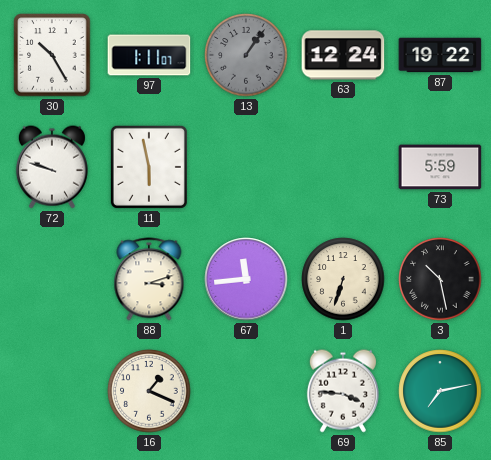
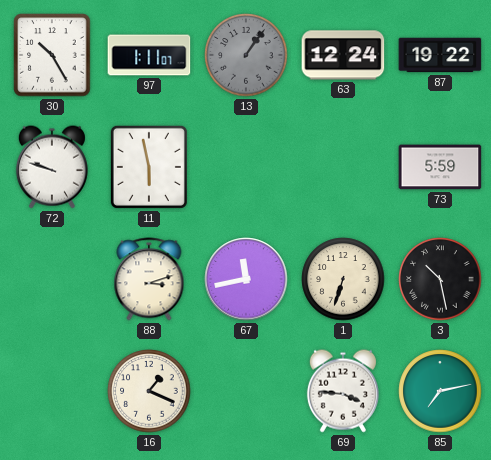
67: 11:44 -> 11:43 (246, 279)
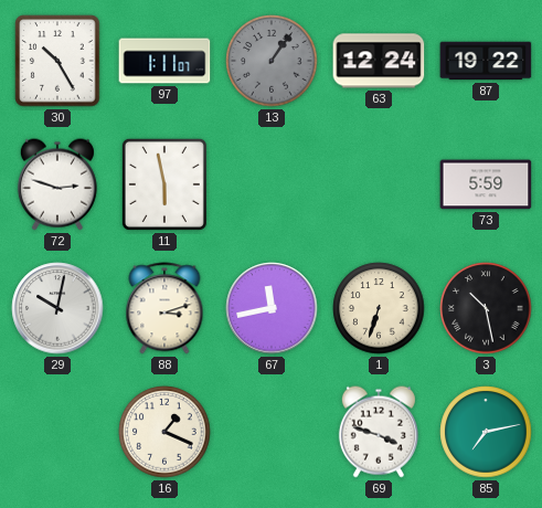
72: 9:48 -> 2:48 (57, 184)
29: none -> 10:02 (57, 308)
69: 3:46 -> 3:48 (379, 432)
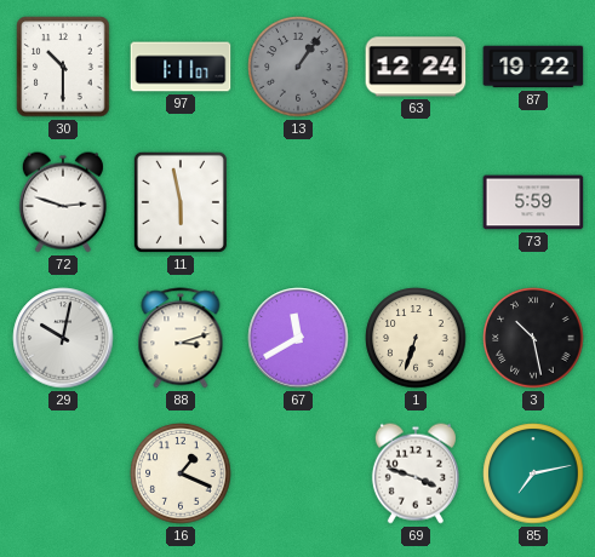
30: 10:25 -> 10:30 (63, 67)
67: 11:43 -> 11:40 (298, 338)
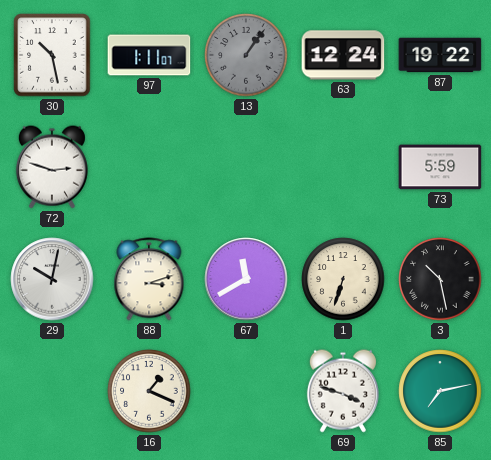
30: 10:30 -> 10:28 (52, 55)
11: 5:58 -> none (181, 202)
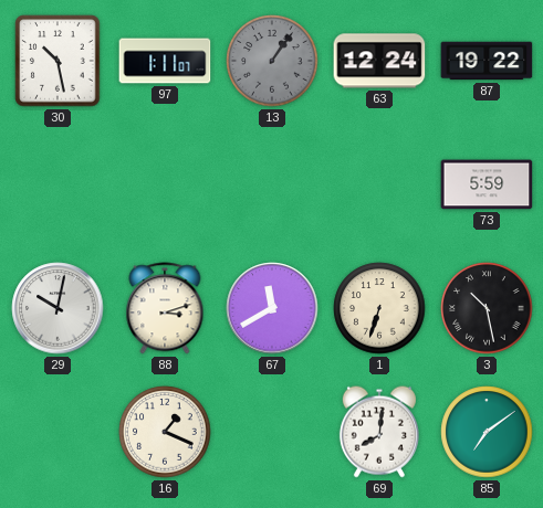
72: 2:48 -> none (52, 167)
69: 3:48 -> 8:01 (379, 432)
85: 7:13 -> 7:09 (487, 432)
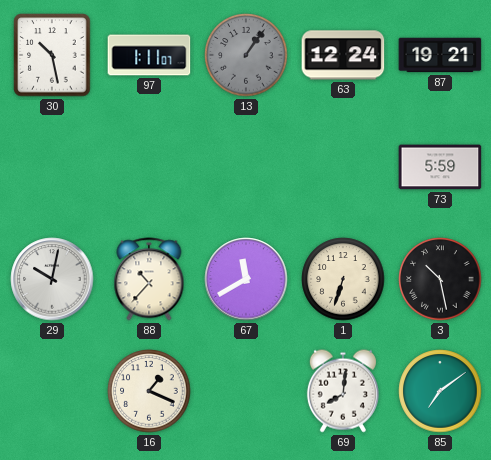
87: 19:22 -> 19:21 (440, 55)
88: 3:12 -> 10:37 (149, 279)
